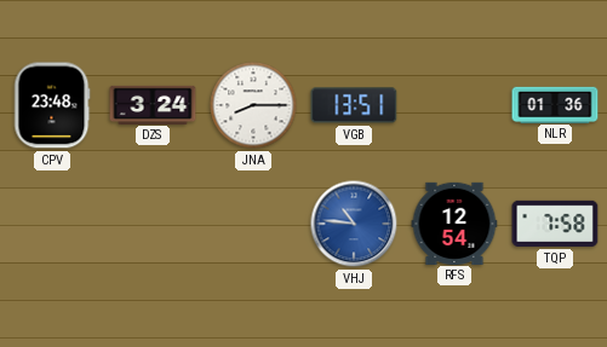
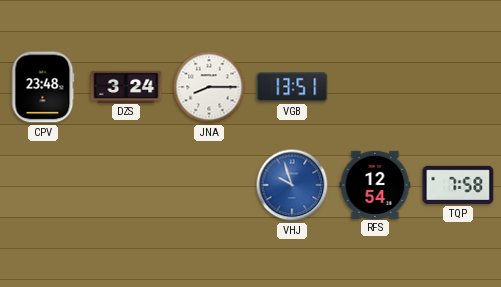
NLR: 01:36 -> none (555, 104)
VHJ: 10:46 -> 9:57 (292, 185)
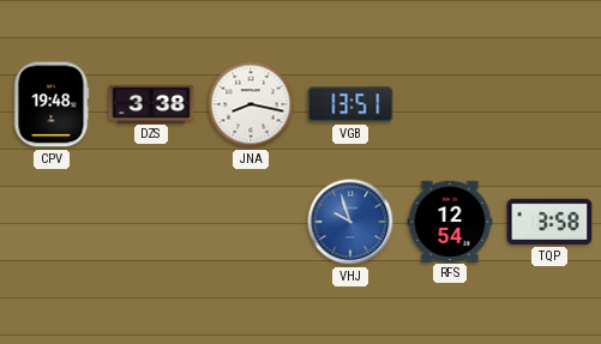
CPV: 23:48 -> 19:48 (52, 104)
DZS: 3:24 -> 3:38 (151, 103)
JNA: 8:15 -> 8:17 (251, 104)
TQP: 7:58 -> 3:58 (549, 222)
